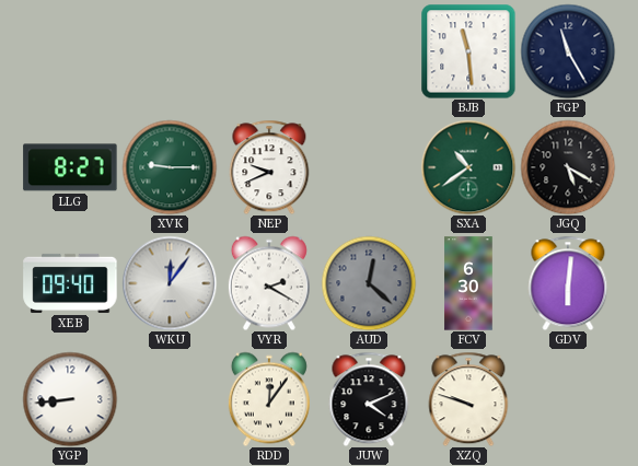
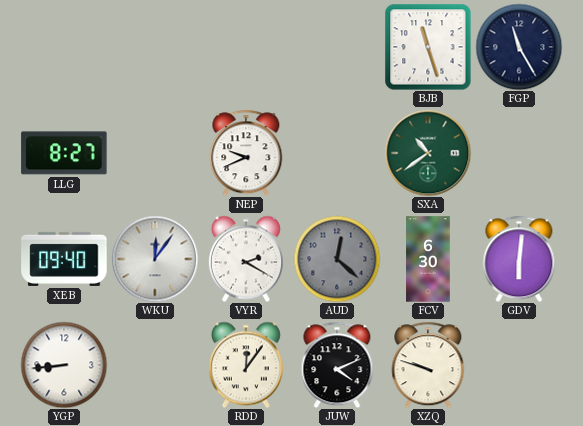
BJB: 11:29 -> 11:27 (428, 47)
XVK: 9:15 -> none (170, 167)
JGQ: 5:20 -> none (568, 167)
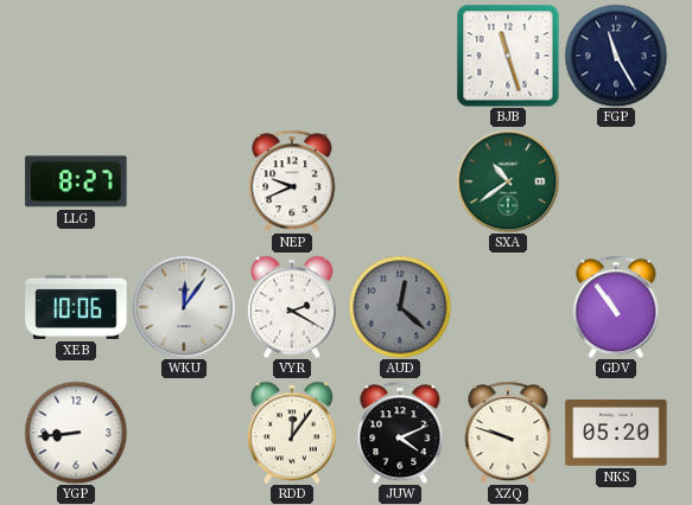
XEB: 09:40 -> 10:06 (76, 307)
FCV: 6:30 -> none (428, 259)
GDV: 6:01 -> 10:54 (616, 307)
NKS: none -> 05:20 (616, 434)
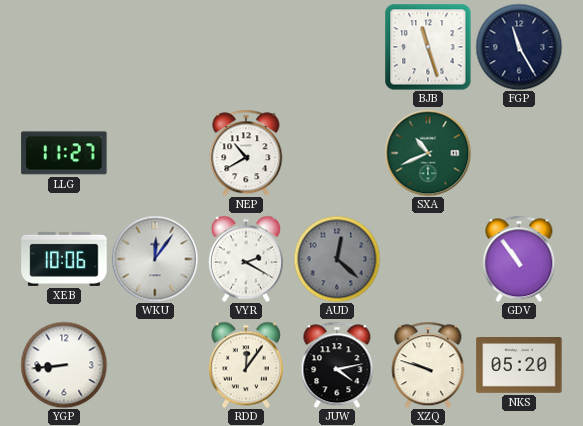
LLG: 8:27 -> 11:27 (64, 153)
NEP: 9:41 -> 10:40 (246, 153)
SXA: 10:39 -> 10:41 (428, 153)
JUW: 4:11 -> 4:13 (337, 365)
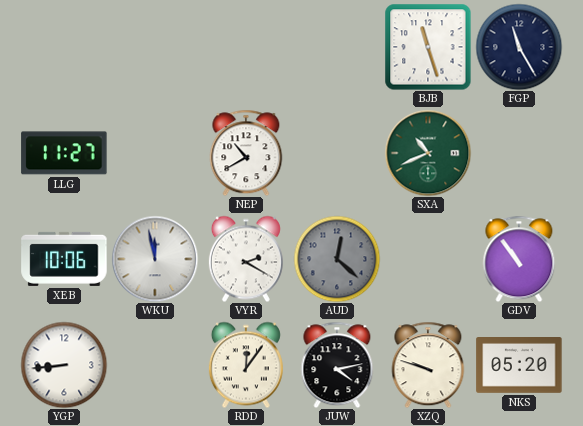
WKU: 12:06 -> 11:58 (155, 259)
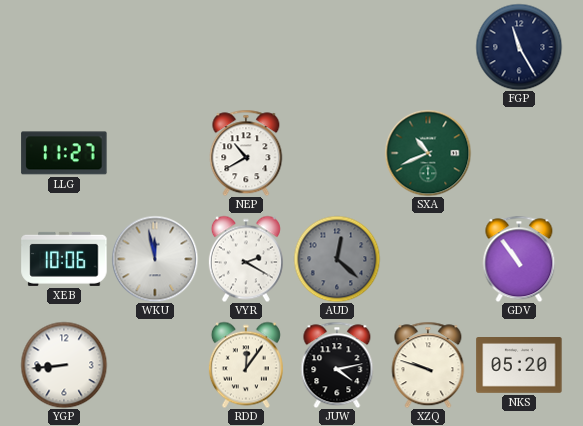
BJB: 11:27 -> none (428, 47)
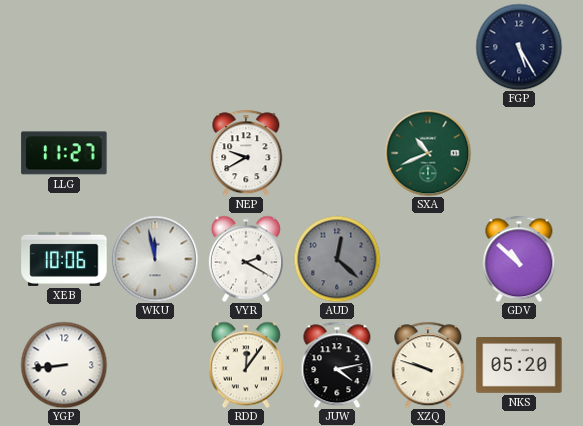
FGP: 11:25 -> 5:25 (519, 47)
NEP: 10:40 -> 9:40 (246, 153)
GDV: 10:54 -> 10:52 (519, 259)
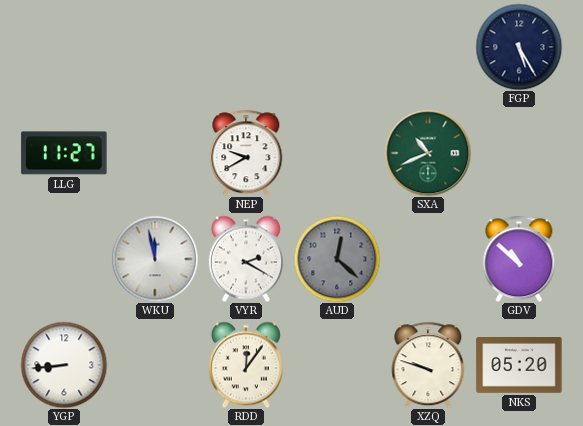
XEB: 10:06 -> none (64, 259)
JUW: 4:13 -> none (337, 365)
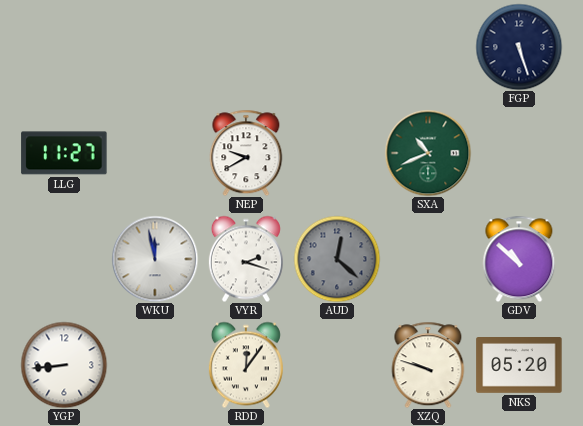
FGP: 5:25 -> 5:27 (519, 47)
VYR: 2:20 -> 2:18 (246, 259)
